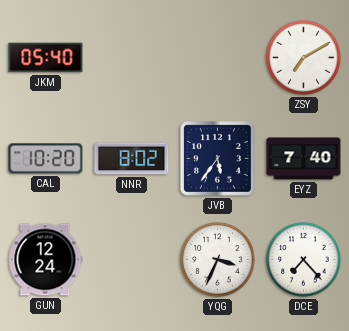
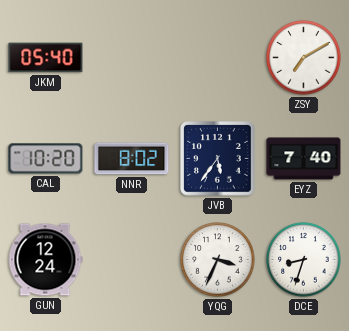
DCE: 7:23 -> 8:33 (304, 260)
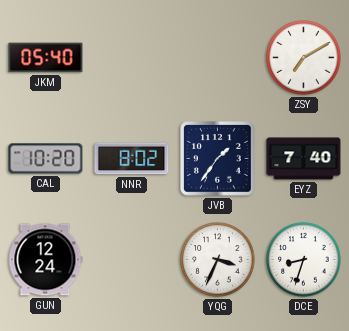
JVB: 5:36 -> 1:36 (218, 159)
